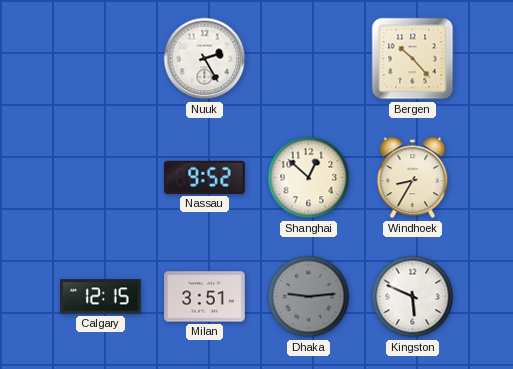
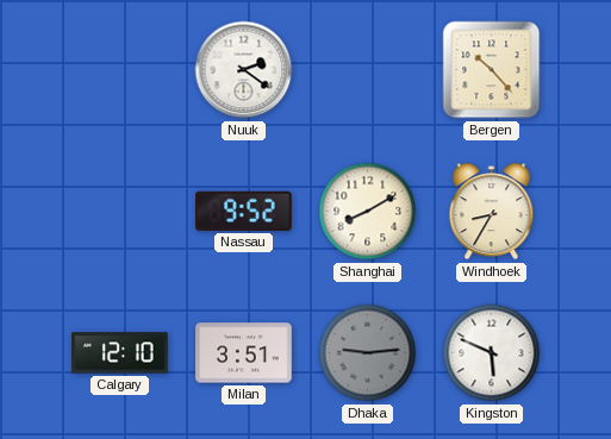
Nuuk: 2:25 -> 2:21 (244, 70)
Shanghai: 12:52 -> 8:10 (368, 212)
Calgary: 12:15 -> 12:10 (120, 353)
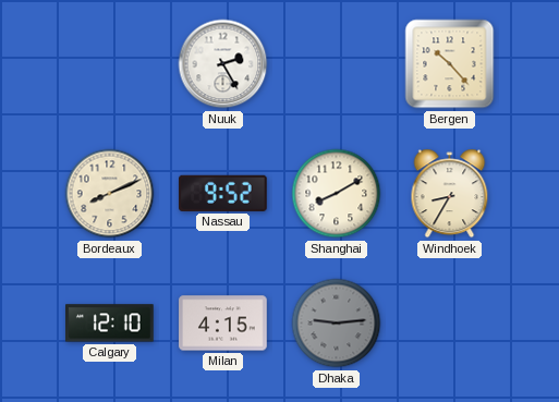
Nuuk: 2:21 -> 2:25 (223, 64)
Bordeaux: none -> 8:11 (110, 194)
Milan: 3:51 -> 4:15 (223, 324)
Kingston: 5:49 -> none (492, 353)
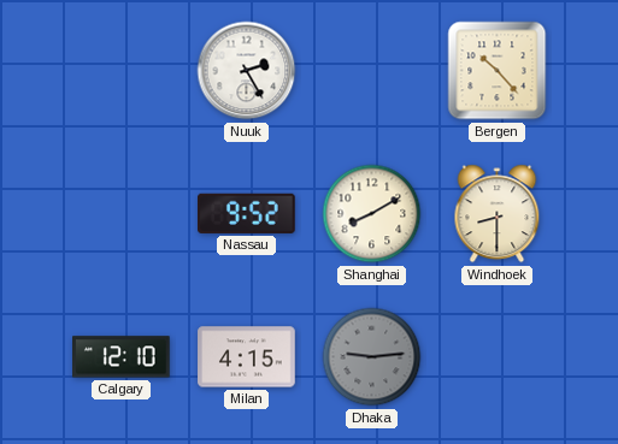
Bordeaux: 8:11 -> none (110, 194)
Windhoek: 8:35 -> 8:30 (498, 214)
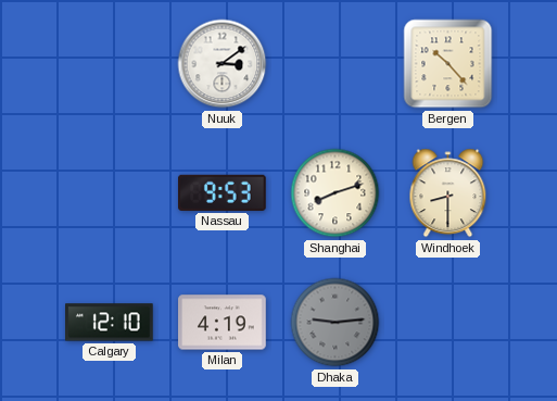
Nuuk: 2:25 -> 3:09 (223, 64)
Nassau: 9:52 -> 9:53 (223, 192)
Shanghai: 8:10 -> 8:12 (336, 193)
Milan: 4:15 -> 4:19 (223, 323)
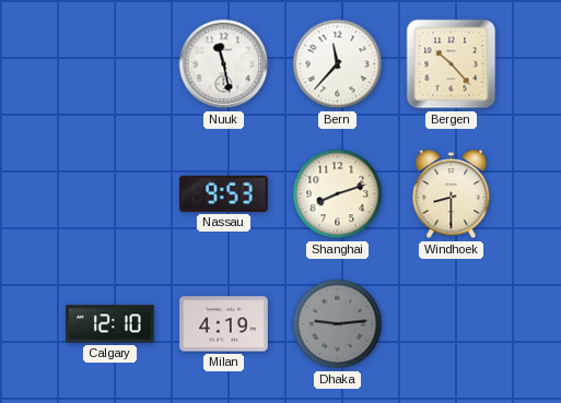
Nuuk: 3:09 -> 11:28 (224, 64)
Bern: none -> 11:37 (338, 64)
